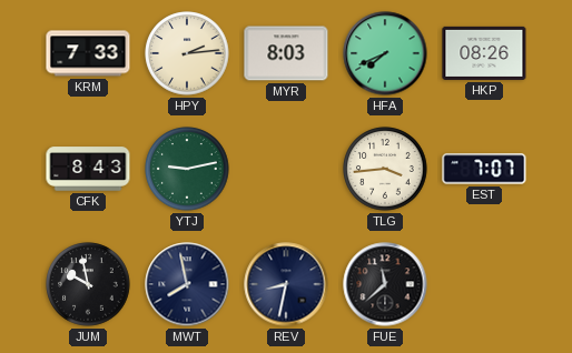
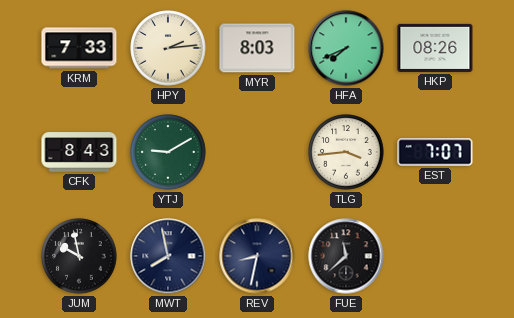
YTJ: 9:13 -> 9:10 (168, 152)
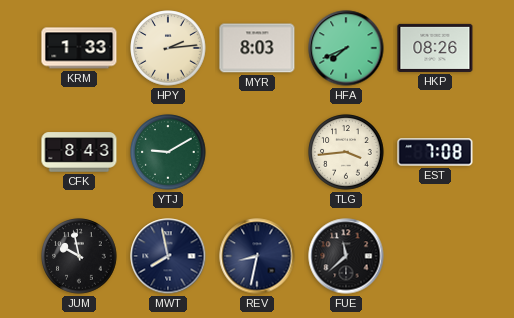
KRM: 7:33 -> 1:33 (79, 48)
EST: 7:07 -> 7:08 (435, 152)
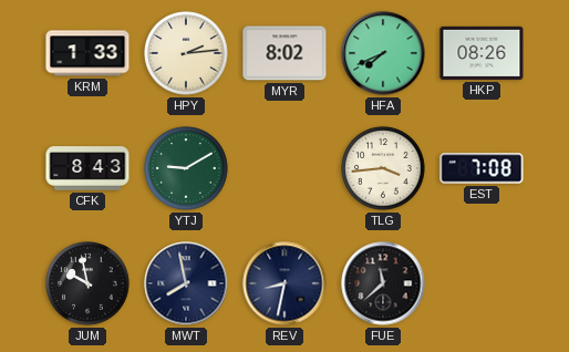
MYR: 8:03 -> 8:02 (284, 53)
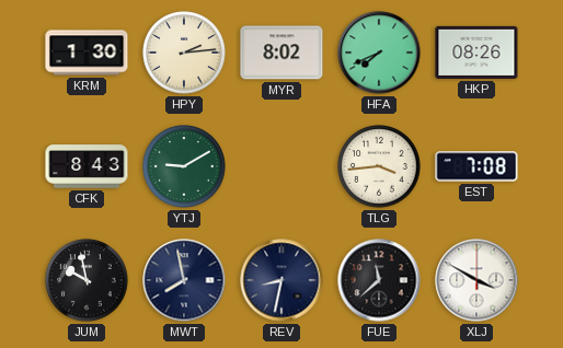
KRM: 1:33 -> 1:30 (87, 53)
XLJ: none -> 3:50 (476, 280)
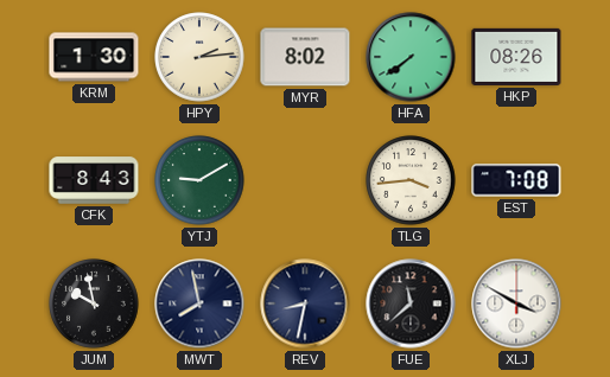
HFA: 7:41 -> 7:39 (411, 57)
